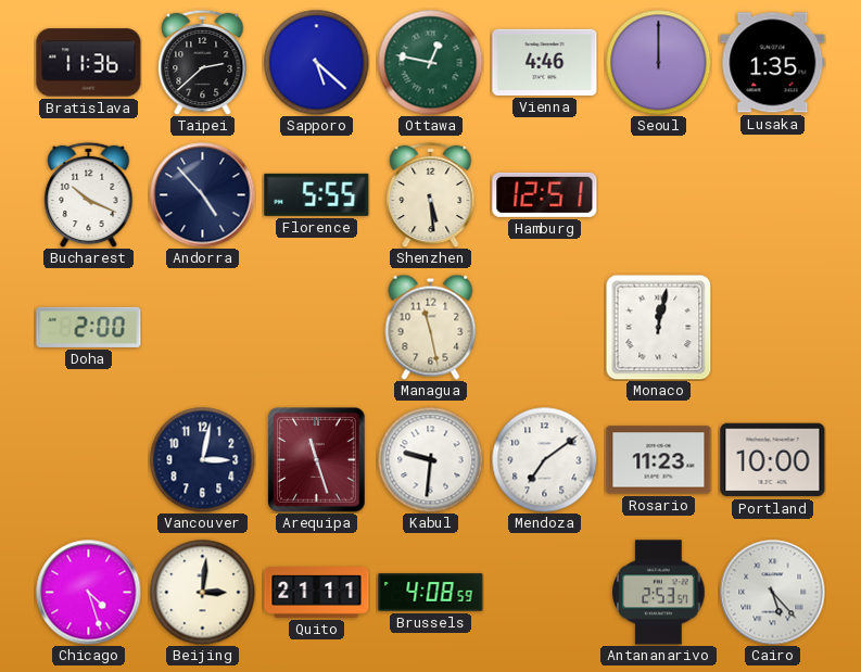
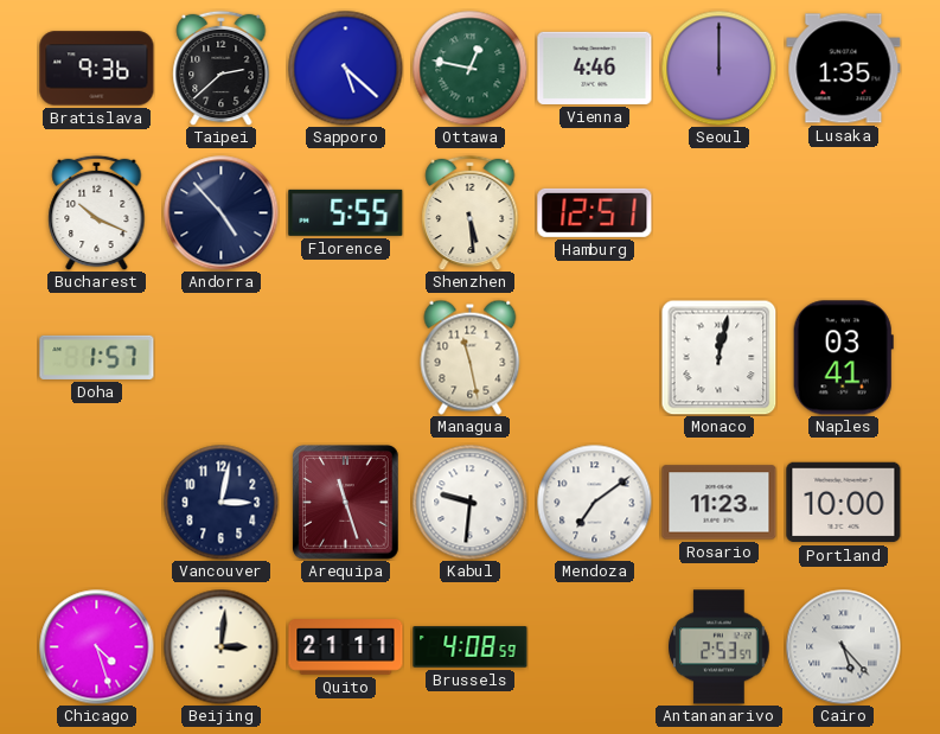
Bratislava: 11:36 -> 9:36 (97, 69)
Doha: 2:00 -> 1:57 (97, 357)
Naples: none -> 03:41 (843, 358)
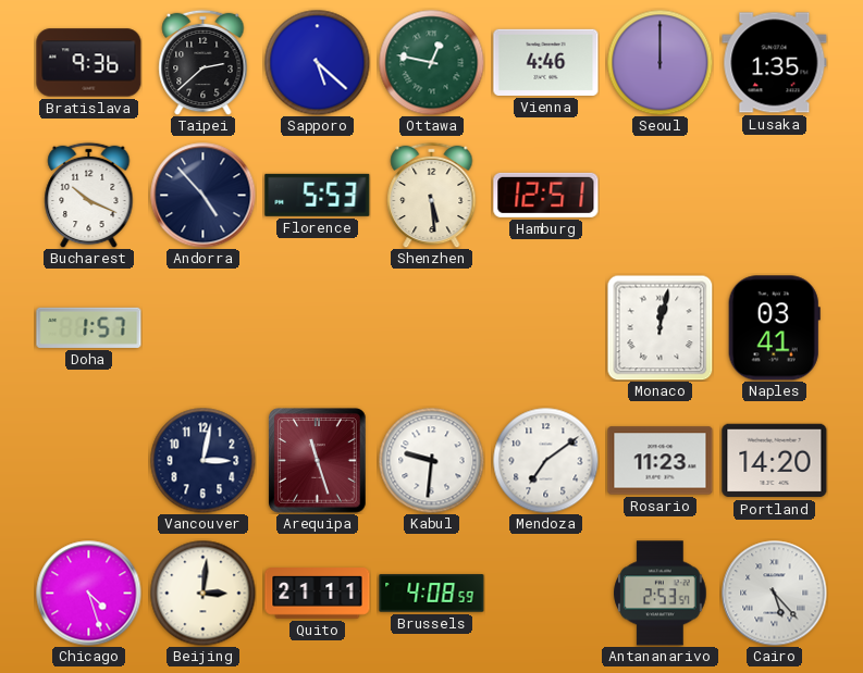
Florence: 5:55 -> 5:53 (318, 195)
Managua: 11:28 -> none (471, 357)
Portland: 10:00 -> 14:20 (775, 461)
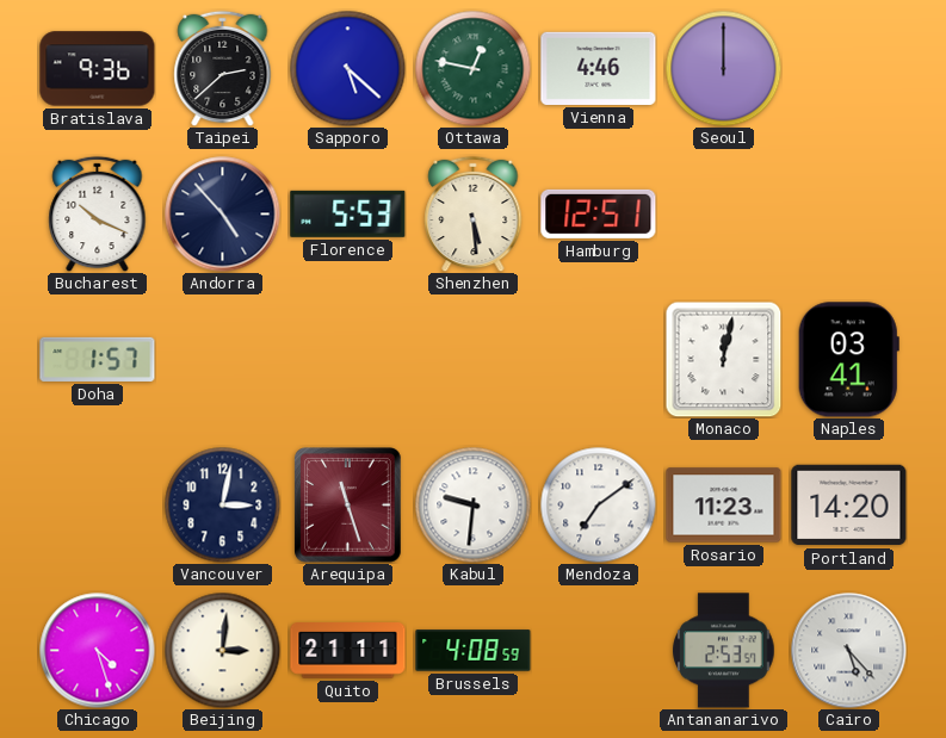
Lusaka: 1:35 -> none (775, 63)
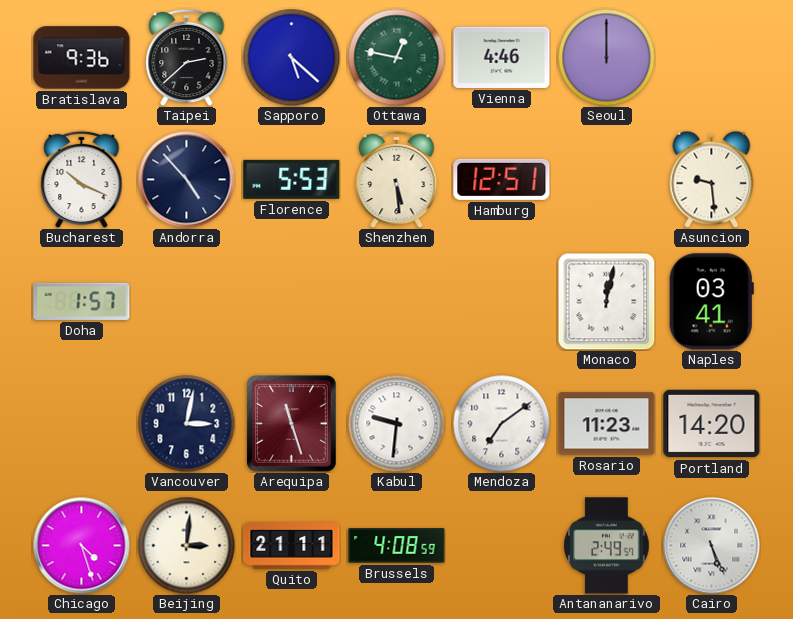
Asuncion: none -> 9:29 (712, 179)
Antananarivo: 2:53 -> 2:49 (607, 546)
Cairo: 5:23 -> 5:26 (712, 546)
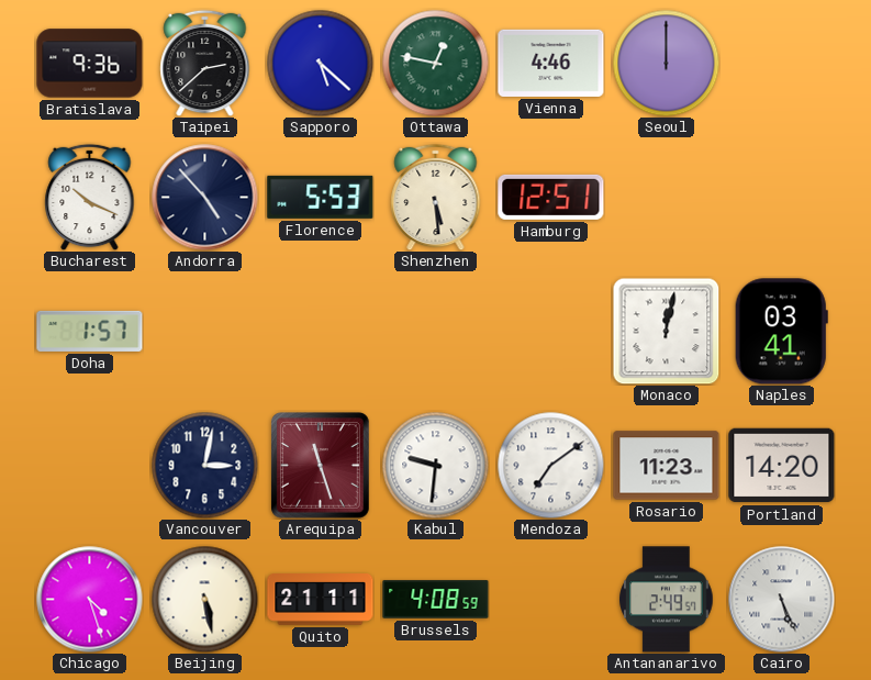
Asuncion: 9:29 -> none (712, 179)
Beijing: 3:01 -> 5:28 (204, 599)
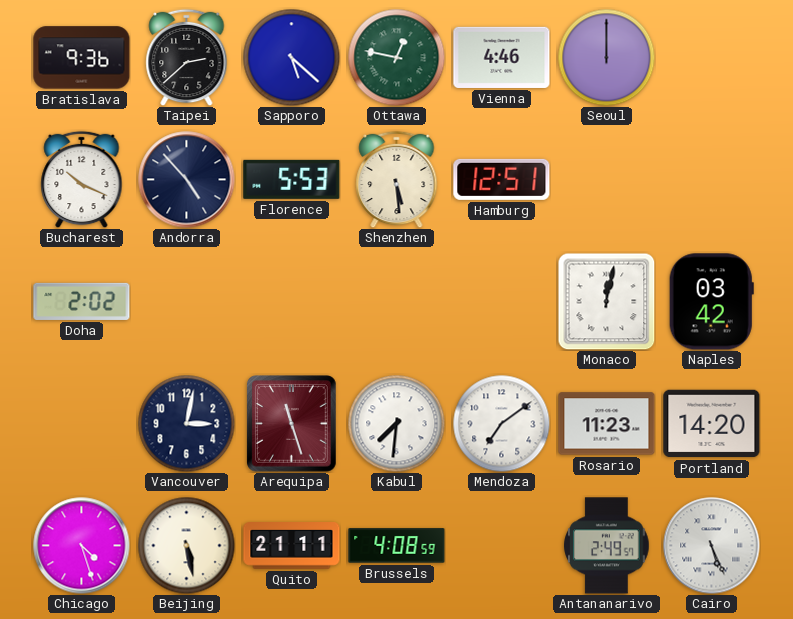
Doha: 1:57 -> 2:02 (82, 301)
Naples: 03:41 -> 03:42 (711, 302)
Kabul: 9:31 -> 7:31 (396, 423)
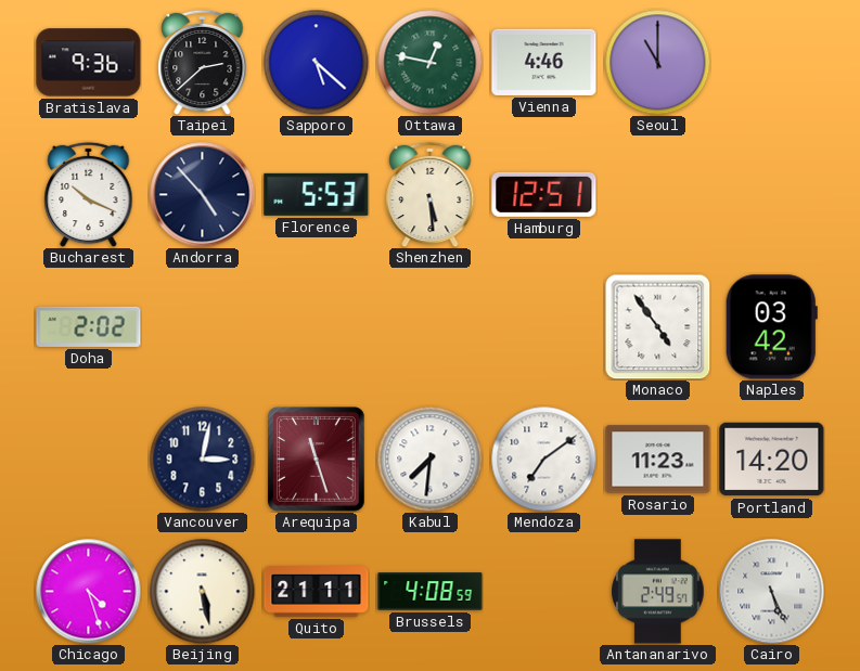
Seoul: 12:00 -> 11:00 (657, 62)
Monaco: 12:02 -> 4:54 (657, 326)
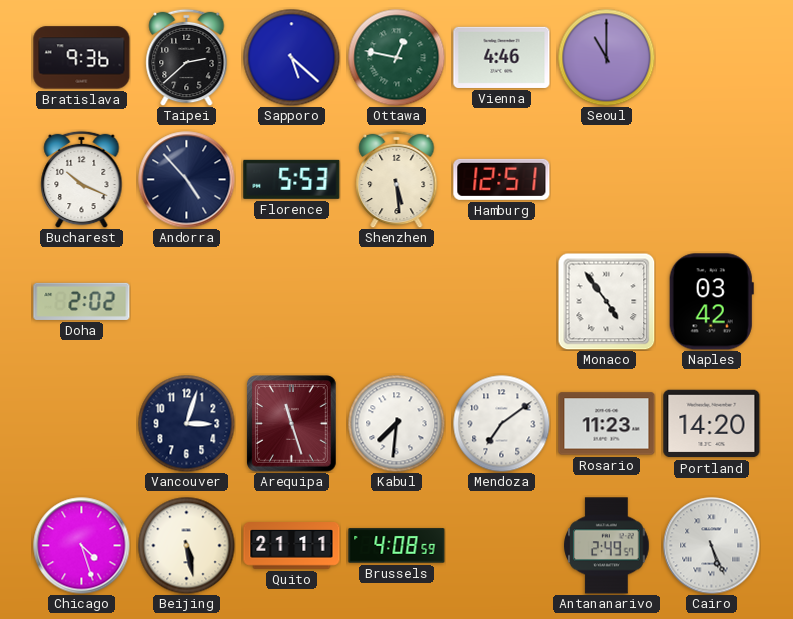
Vancouver: 3:02 -> 3:03 (186, 423)
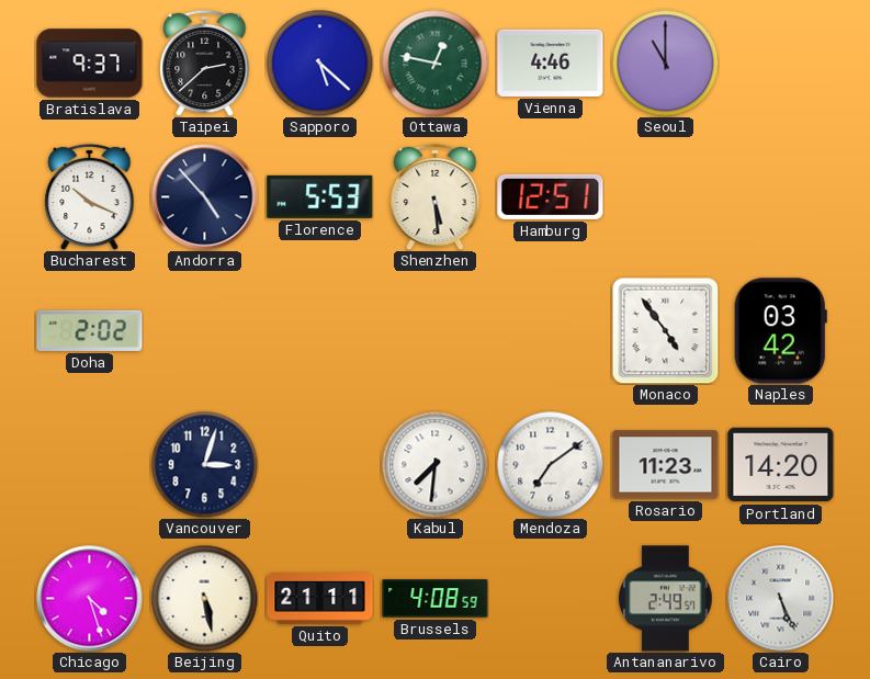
Bratislava: 9:36 -> 9:37 (90, 64)
Arequipa: 11:27 -> none (292, 424)
